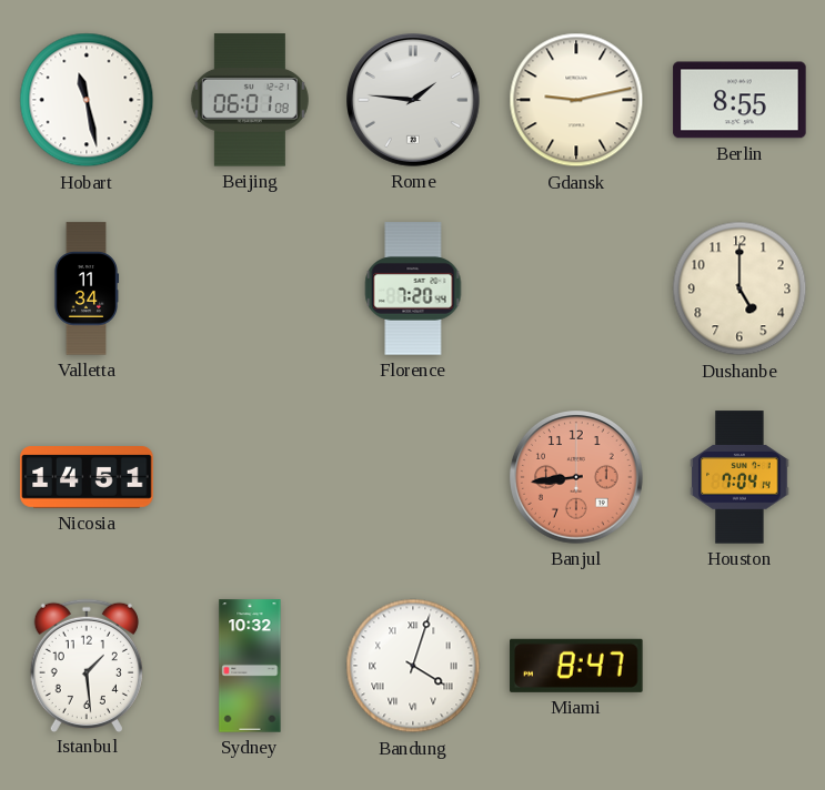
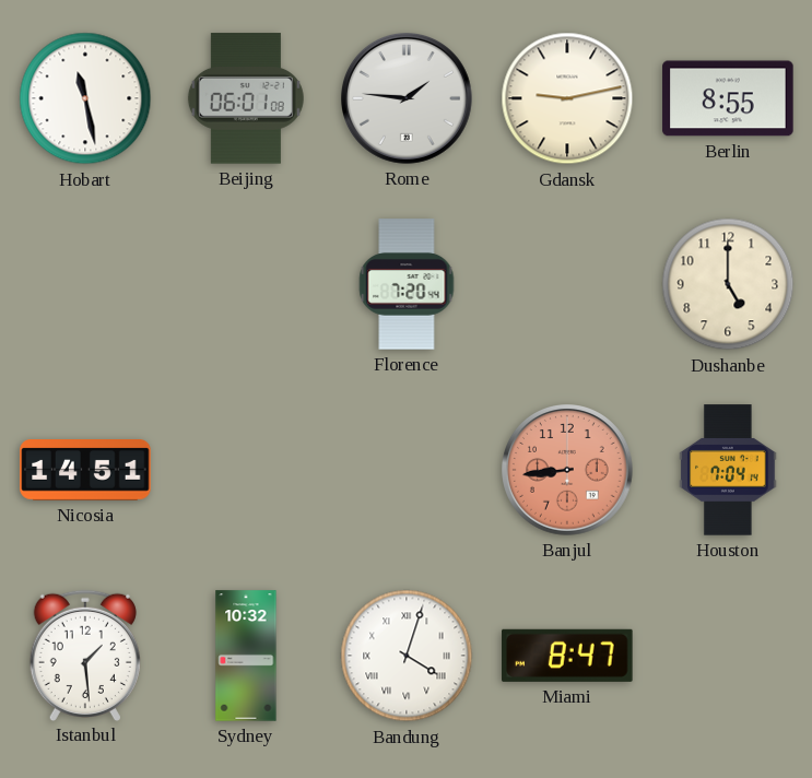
Valletta: 11:34 -> none (87, 288)
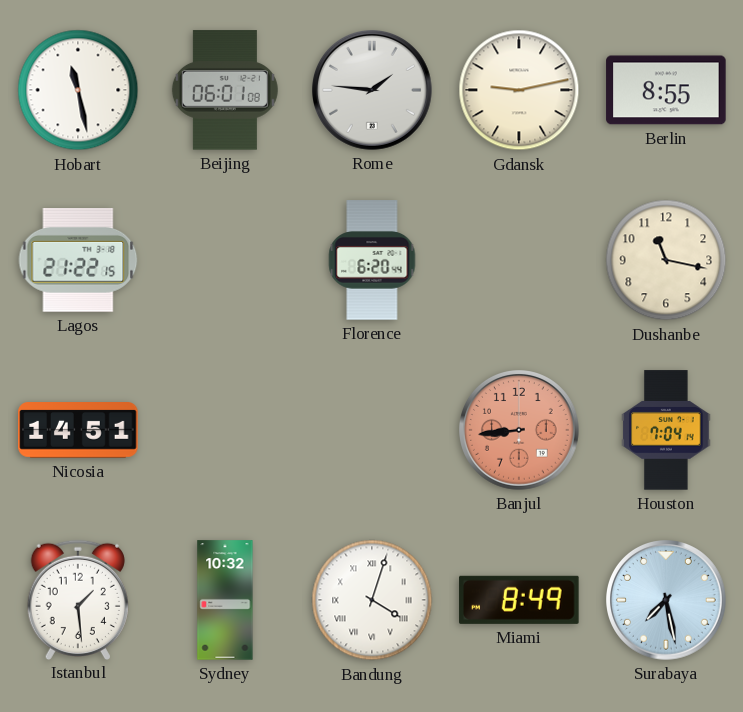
Lagos: none -> 21:22 (78, 261)
Florence: 7:20 -> 6:20 (372, 260)
Dushanbe: 5:00 -> 11:17 (666, 260)
Miami: 8:47 -> 8:49 (519, 600)
Surabaya: none -> 7:28 (667, 601)
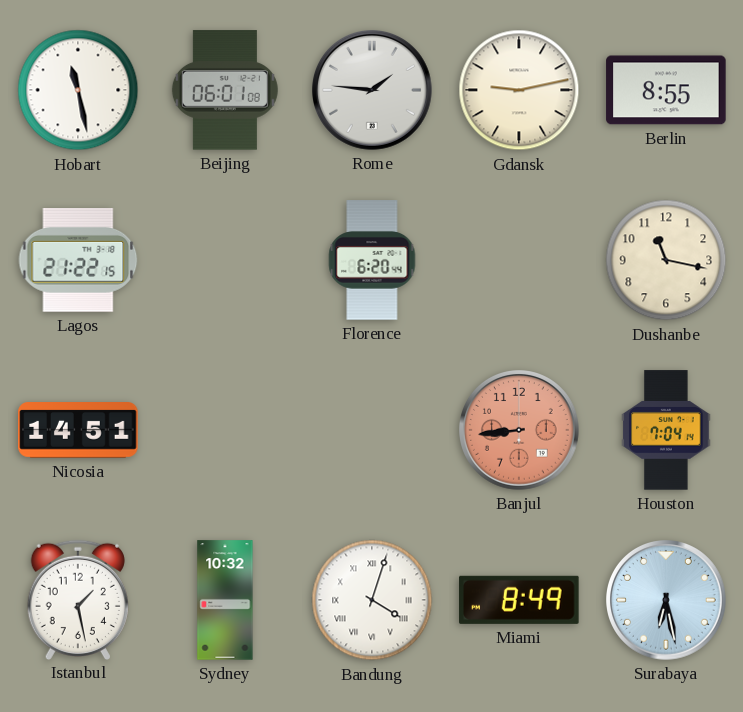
Istanbul: 1:29 -> 1:28 (78, 599)
Surabaya: 7:28 -> 6:28 (667, 601)
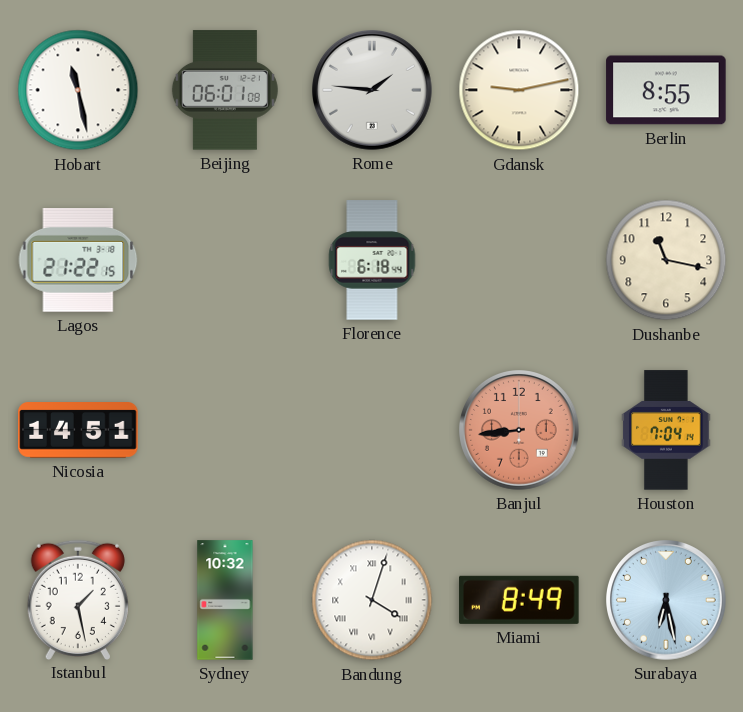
Florence: 6:20 -> 6:18 (372, 260)
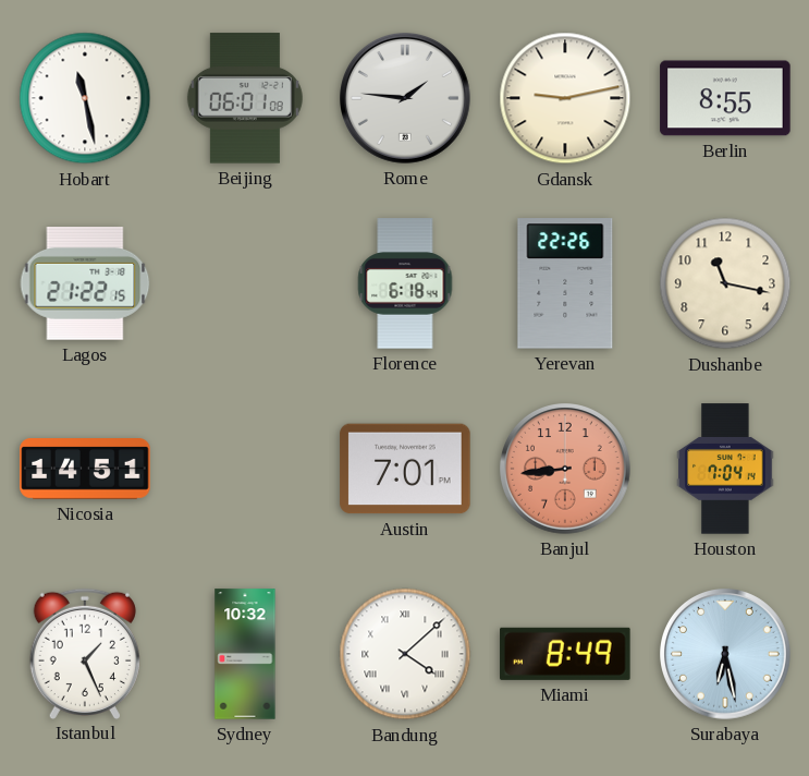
Yerevan: none -> 22:26 (565, 283)
Austin: none -> 7:01 (405, 469)
Istanbul: 1:28 -> 1:26 (85, 653)
Bandung: 4:03 -> 4:08 (405, 654)
